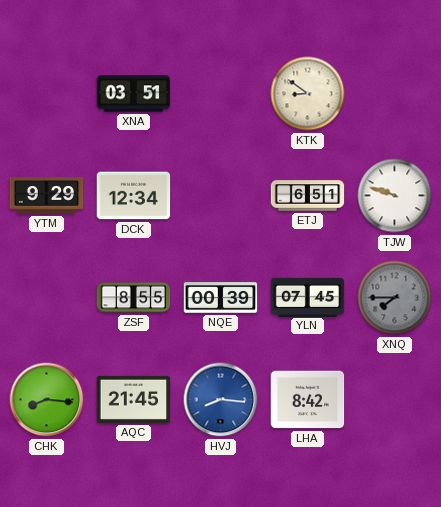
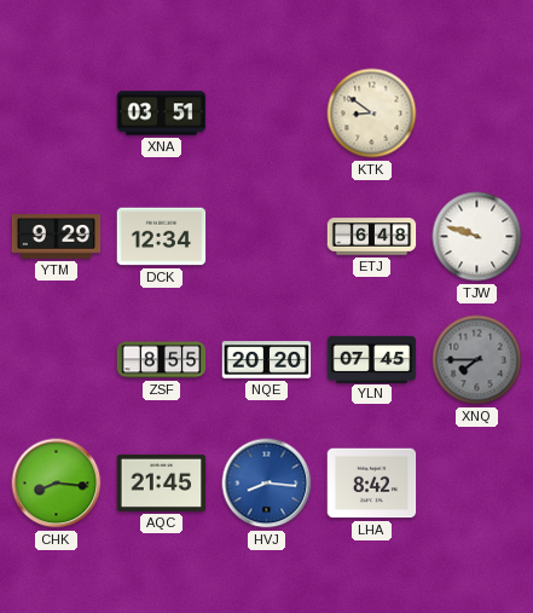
ETJ: 6:51 -> 6:48 (372, 237)
NQE: 00:39 -> 20:20 (267, 360)
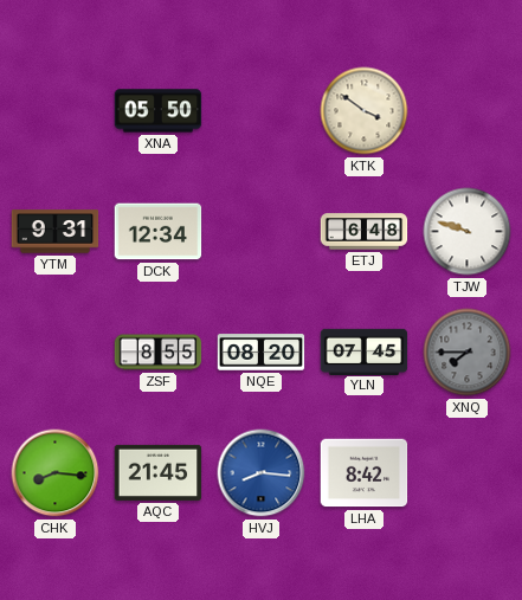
XNA: 03:51 -> 05:50 (159, 111)
KTK: 8:51 -> 3:51 (365, 111)
YTM: 9:29 -> 9:31 (56, 232)
NQE: 20:20 -> 08:20 (262, 353)
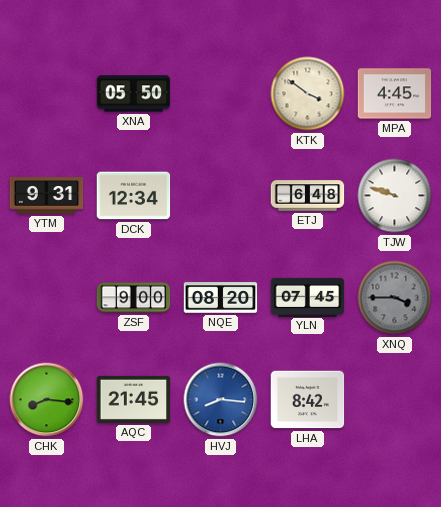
MPA: none -> 4:45 (395, 94)
ZSF: 8:55 -> 9:00 (134, 298)
XNQ: 7:45 -> 3:45 (395, 298)
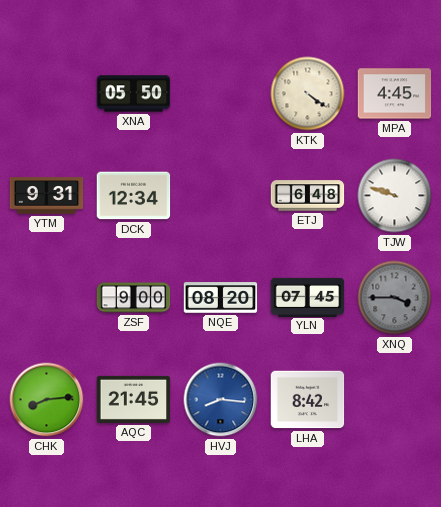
KTK: 3:51 -> 4:21 (308, 94)
CHK: 8:16 -> 8:14 (47, 400)
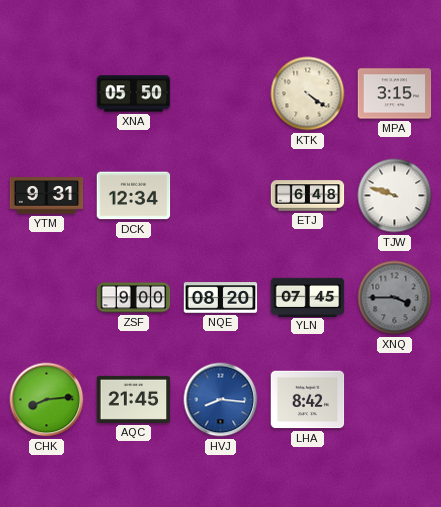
MPA: 4:45 -> 3:15 (395, 94)
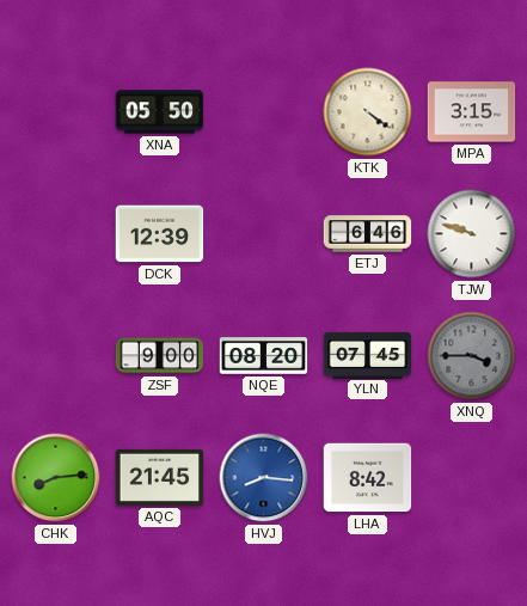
YTM: 9:31 -> none (47, 196)
DCK: 12:34 -> 12:39 (160, 234)
ETJ: 6:48 -> 6:46 (368, 234)
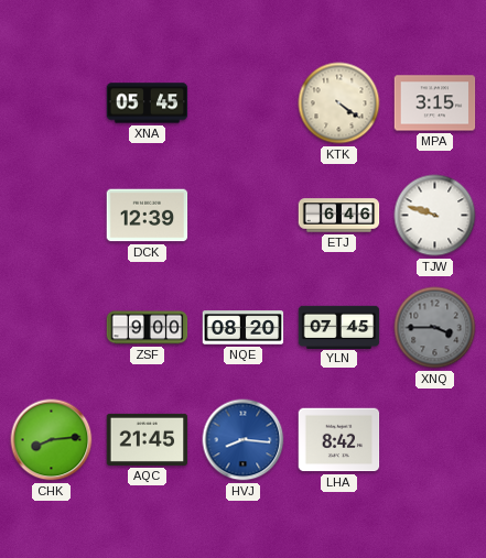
XNA: 05:50 -> 05:45 (148, 103)
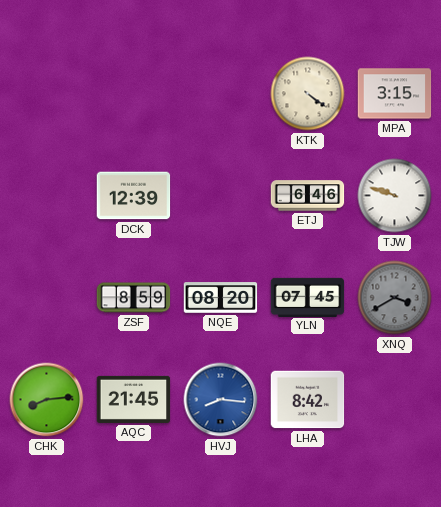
XNA: 05:45 -> none (148, 103)
ZSF: 9:00 -> 8:59 (134, 298)
XNQ: 3:45 -> 3:40 (395, 298)
